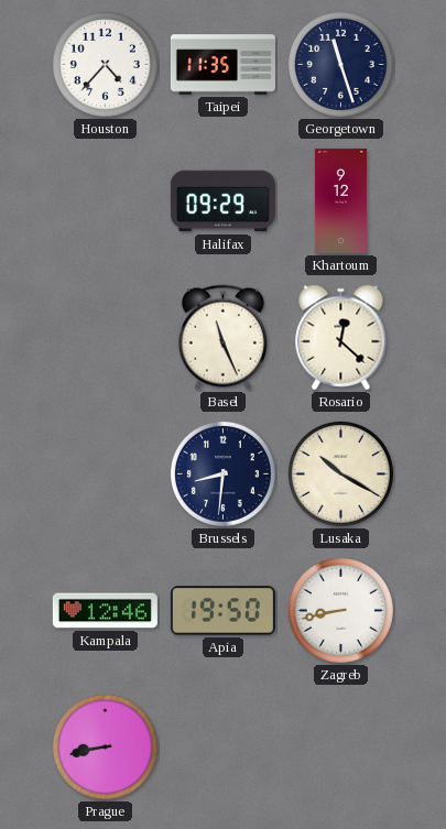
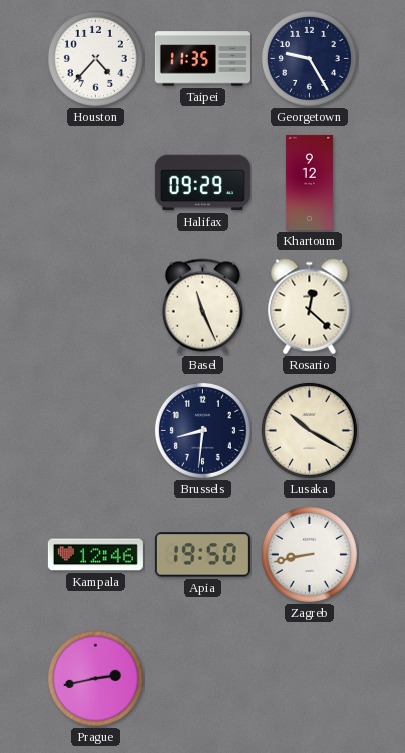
Georgetown: 11:27 -> 9:25 (309, 58)
Prague: 8:43 -> 2:43 (95, 678)
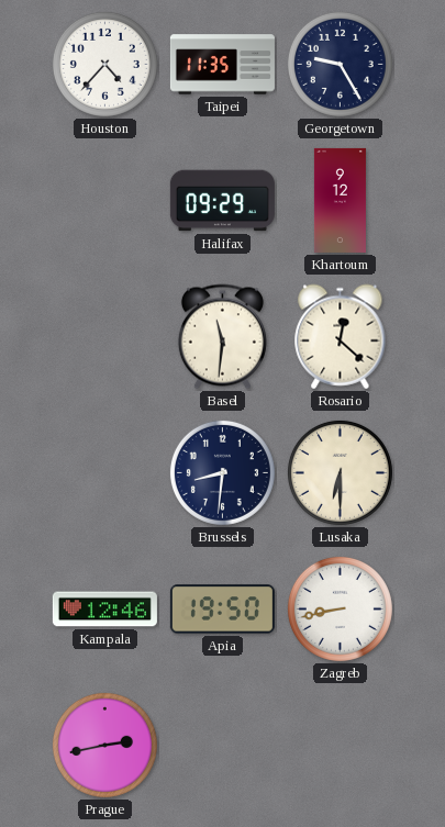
Basel: 11:26 -> 11:31 (222, 337)
Lusaka: 10:20 -> 6:30 (340, 472)
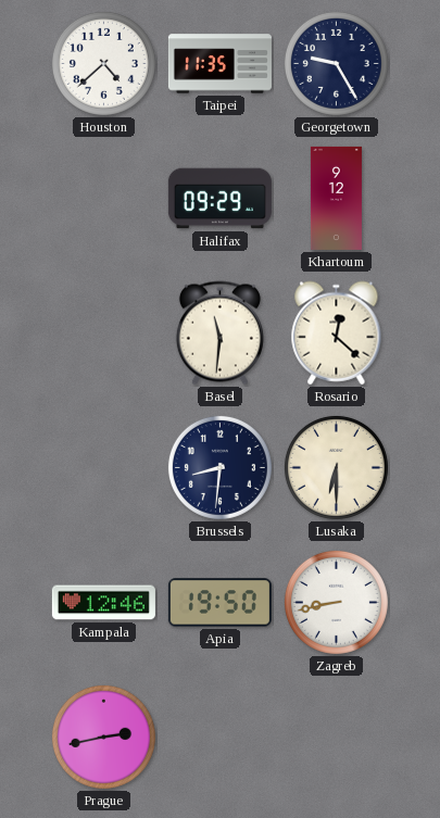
Houston: 4:37 -> 4:38 (103, 63)
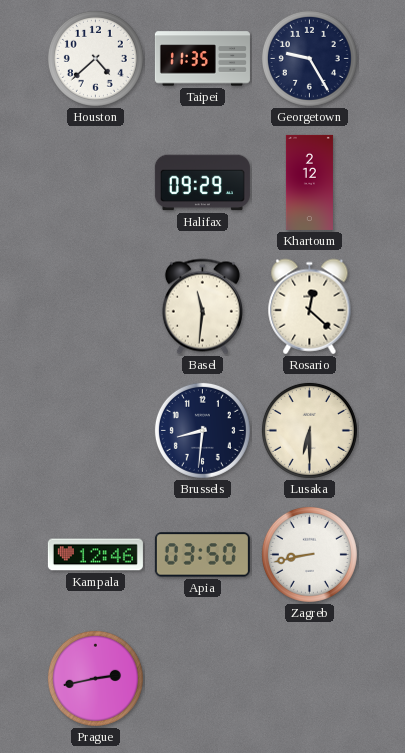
Khartoum: 9:12 -> 2:12 (309, 182)
Apia: 19:50 -> 03:50 (202, 555)
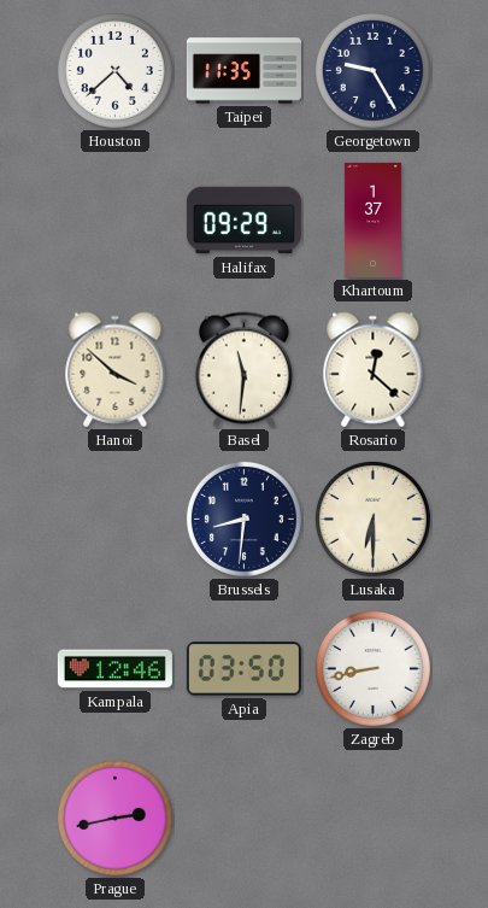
Khartoum: 2:12 -> 1:37 (372, 219)
Hanoi: none -> 3:52 (116, 370)
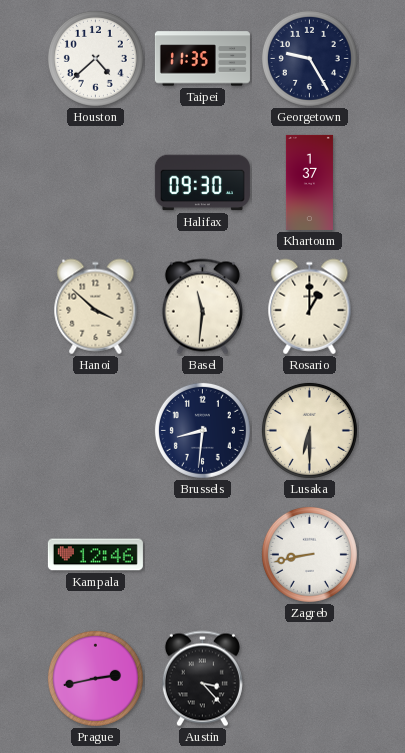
Halifax: 09:29 -> 09:30 (202, 183)
Rosario: 12:22 -> 1:00 (310, 307)
Apia: 03:50 -> none (243, 669)
Austin: none -> 3:23 (202, 679)
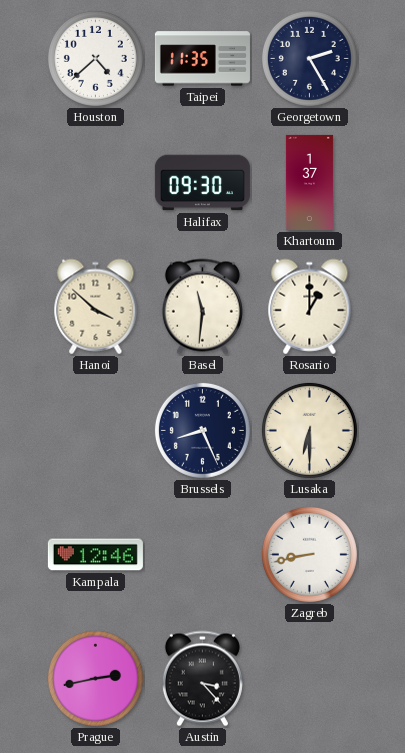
Georgetown: 9:25 -> 2:25 (309, 58)
Brussels: 8:31 -> 8:26 (202, 430)
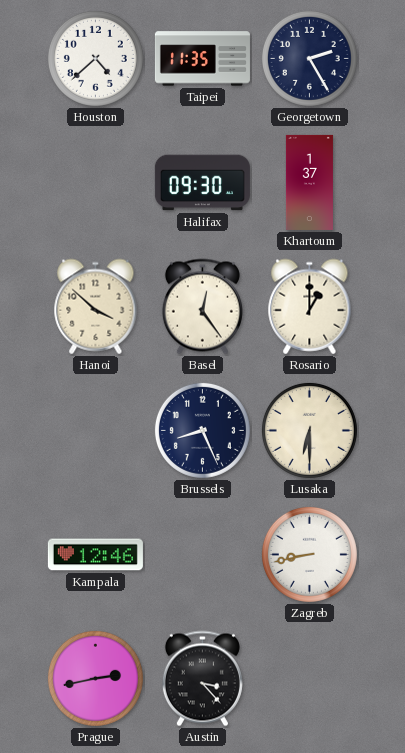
Basel: 11:31 -> 12:24 (202, 307)
